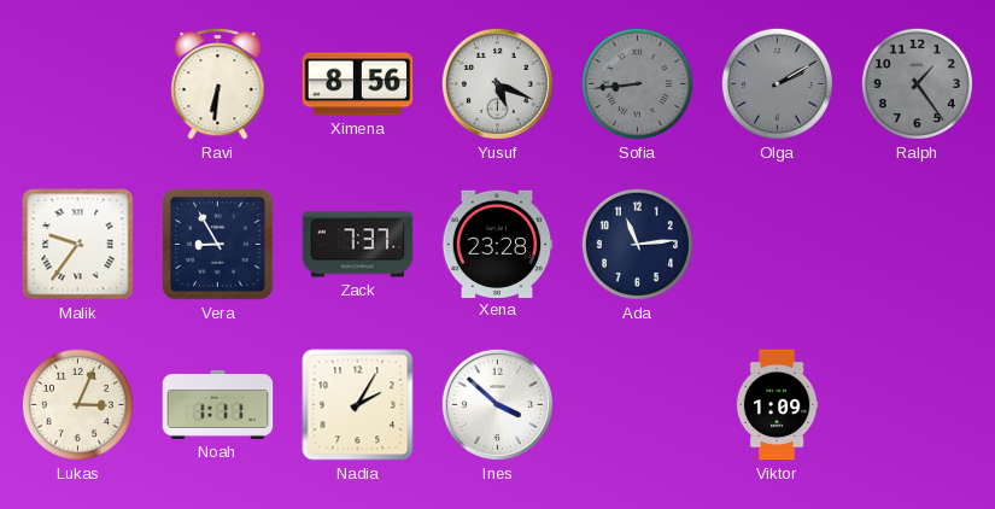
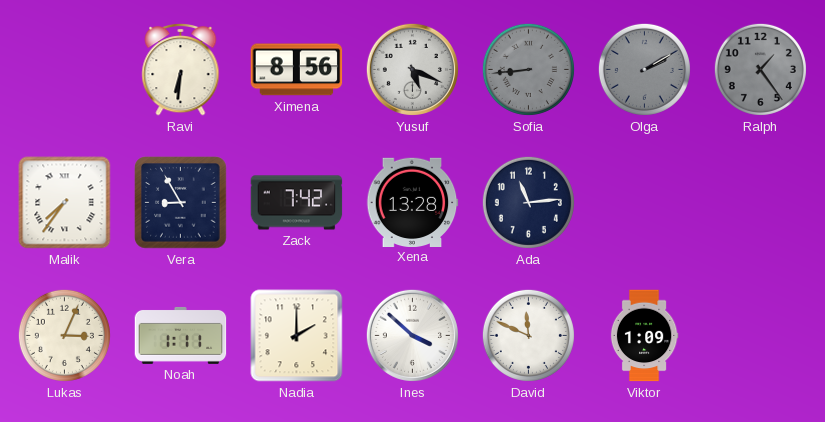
Malik: 9:36 -> 7:36 (65, 203)
Zack: 7:37 -> 7:42 (297, 203)
Xena: 23:28 -> 13:28 (412, 202)
Nadia: 2:05 -> 2:00 (297, 336)
David: none -> 11:49 (528, 335)
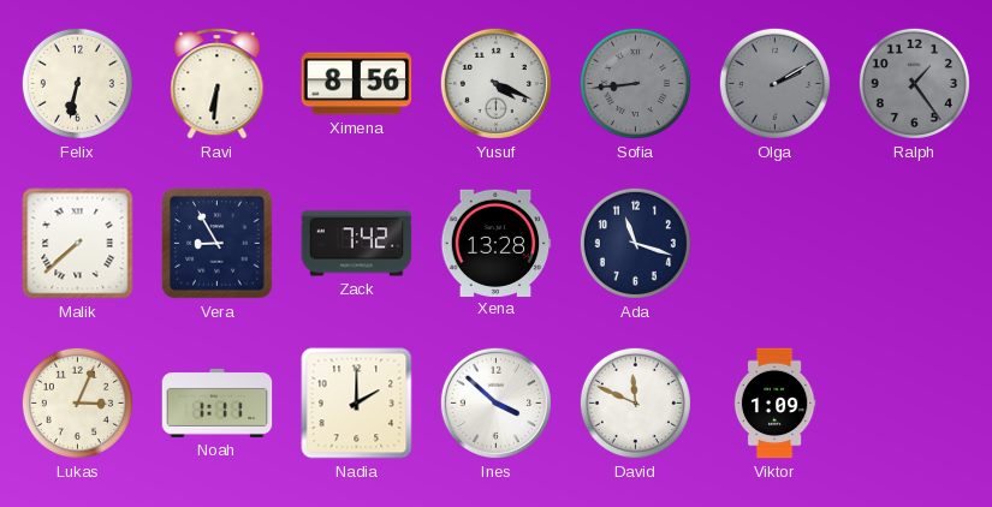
Felix: none -> 6:32 (77, 83)
Yusuf: 5:19 -> 4:19 (495, 83)
Malik: 7:36 -> 7:38 (78, 244)
Ada: 11:14 -> 11:18 (635, 243)
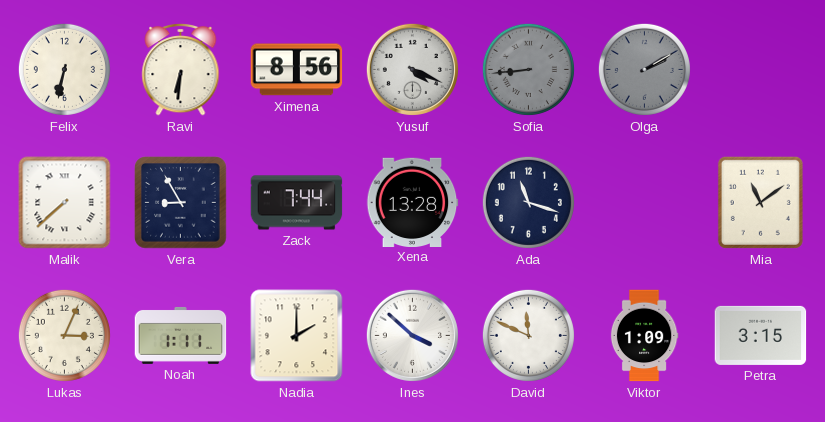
Ralph: 1:24 -> none (914, 83)
Zack: 7:42 -> 7:44 (297, 203)
Mia: none -> 11:09 (760, 202)
Petra: none -> 3:15 (761, 335)
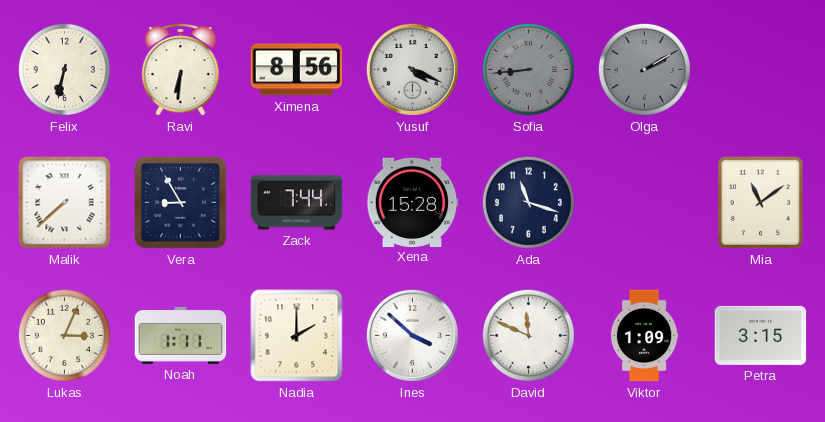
Xena: 13:28 -> 15:28 (412, 202)
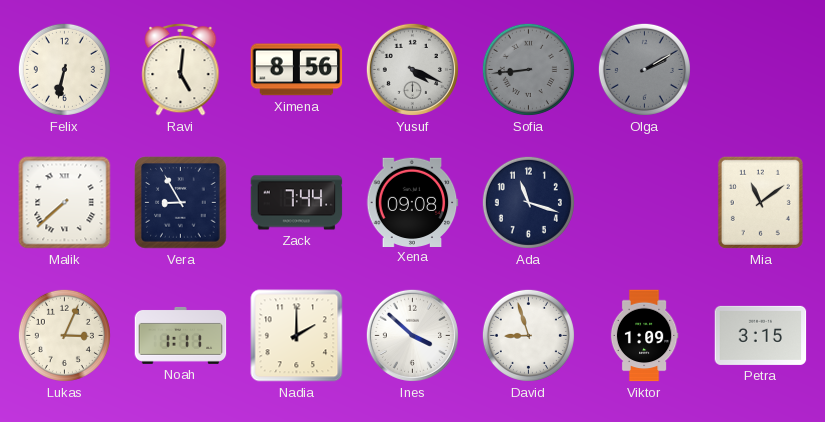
Ravi: 6:31 -> 5:01 (181, 69)
Xena: 15:28 -> 09:08 (412, 202)
David: 11:49 -> 8:57 (528, 335)
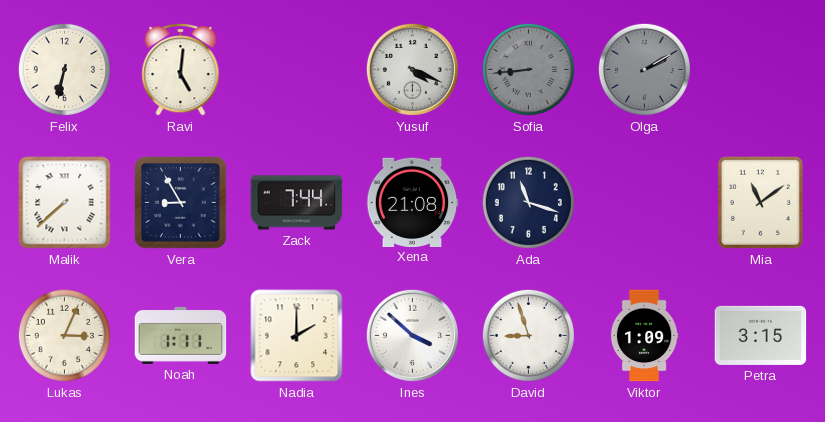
Ximena: 8:56 -> none (297, 70)
Xena: 09:08 -> 21:08 (412, 202)
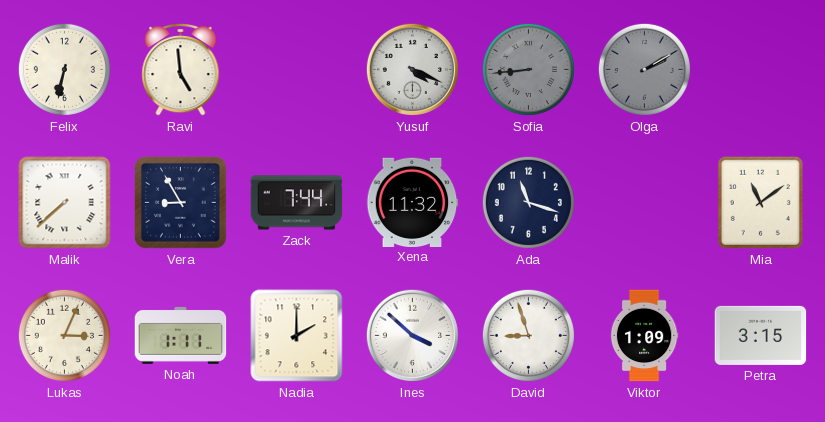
Ravi: 5:01 -> 4:59 (181, 69)
Xena: 21:08 -> 11:32 (412, 202)
